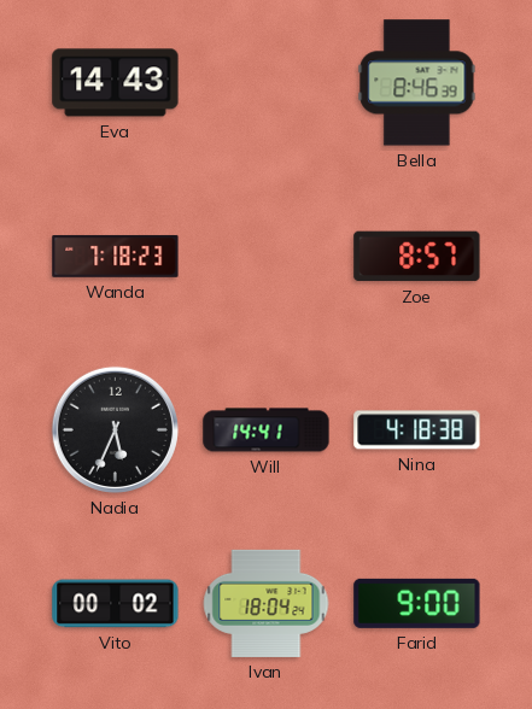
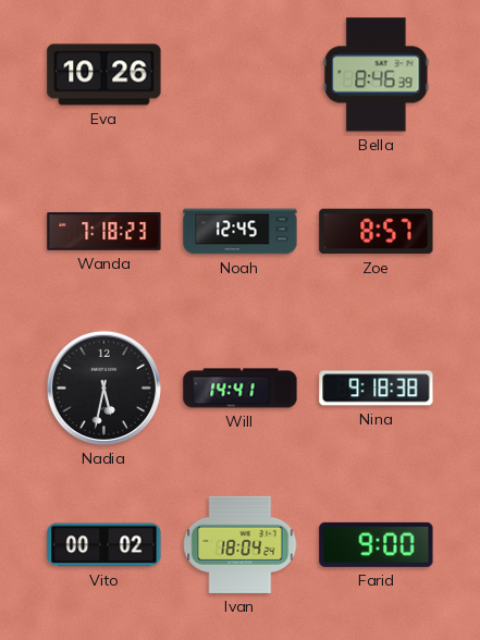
Eva: 14:43 -> 10:26 (104, 75)
Noah: none -> 12:45 (241, 232)
Nadia: 5:34 -> 5:32 (103, 387)
Nina: 4:18 -> 9:18 (377, 389)
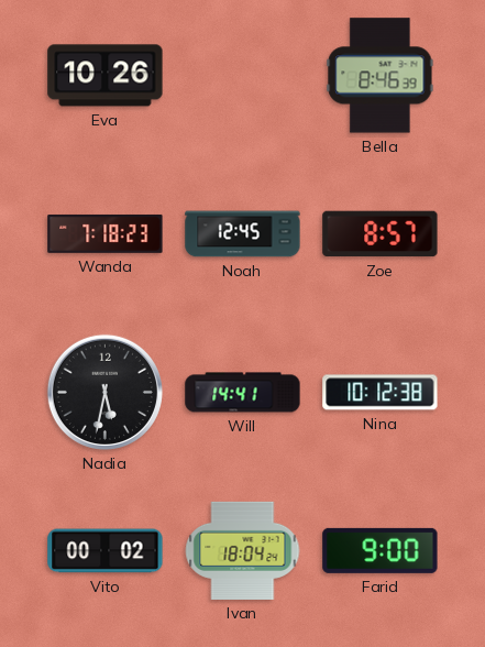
Nina: 9:18 -> 10:12 (381, 393)
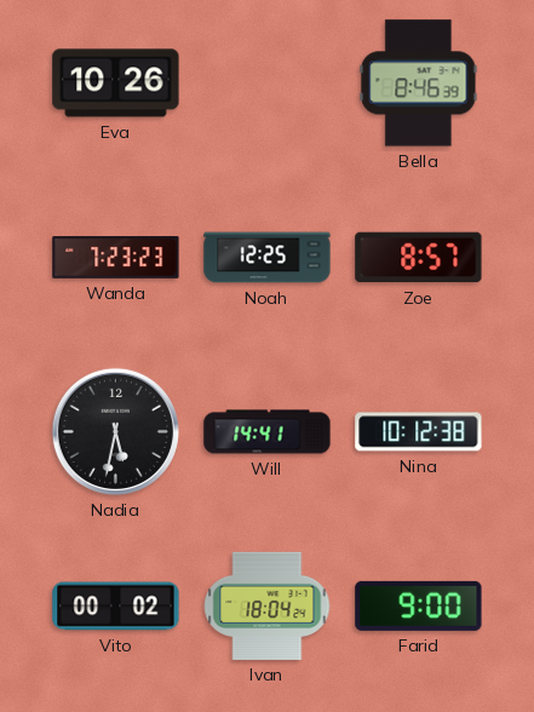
Wanda: 7:18 -> 7:23 (116, 258)
Noah: 12:45 -> 12:25 (268, 258)
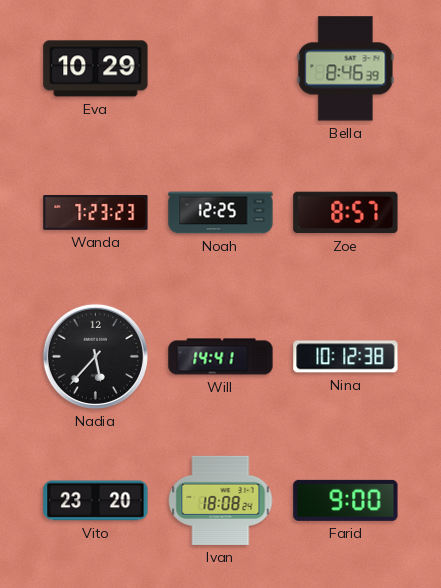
Eva: 10:26 -> 10:29 (96, 69)
Nadia: 5:32 -> 5:37 (95, 356)
Vito: 00:02 -> 23:20 (96, 501)
Ivan: 18:04 -> 18:08 (221, 500)
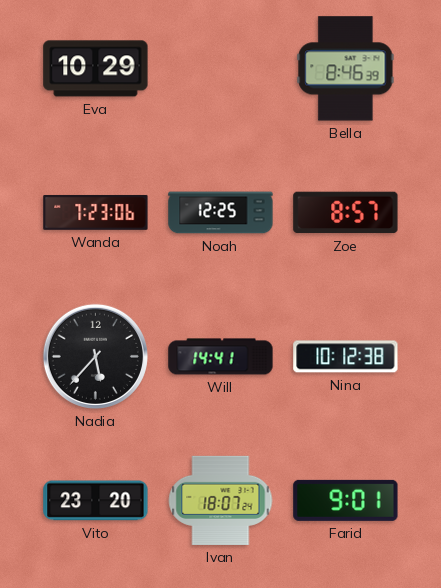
Wanda: 7:23:23 -> 7:23:06 (96, 213)
Ivan: 18:08 -> 18:07 (221, 500)
Farid: 9:00 -> 9:01 (346, 500)
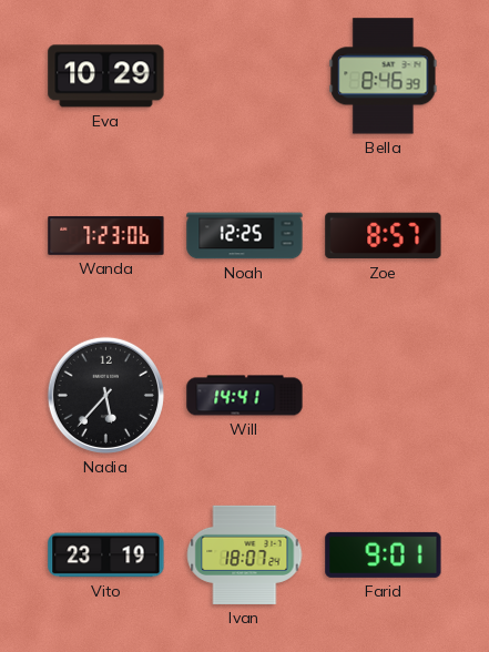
Nina: 10:12 -> none (346, 357)
Vito: 23:20 -> 23:19 (106, 556)
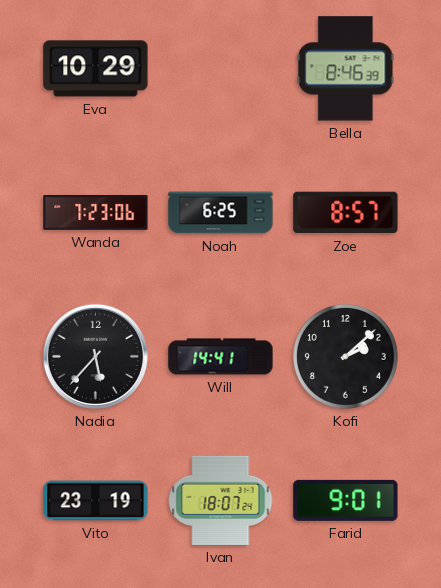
Noah: 12:25 -> 6:25 (221, 213)
Kofi: none -> 2:08 (345, 356)
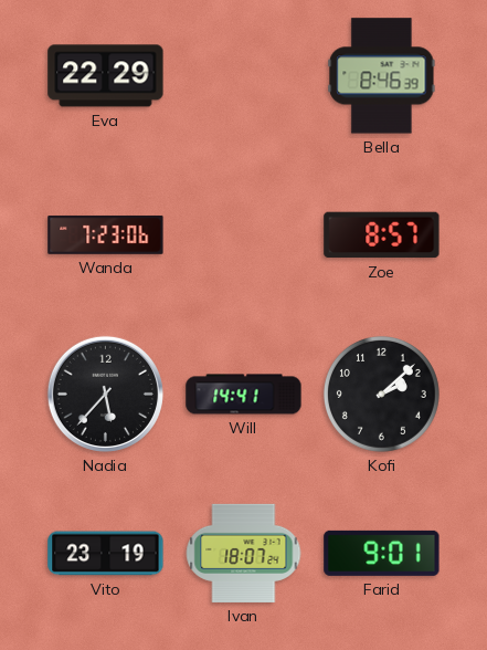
Eva: 10:29 -> 22:29 (106, 76)
Noah: 6:25 -> none (221, 213)
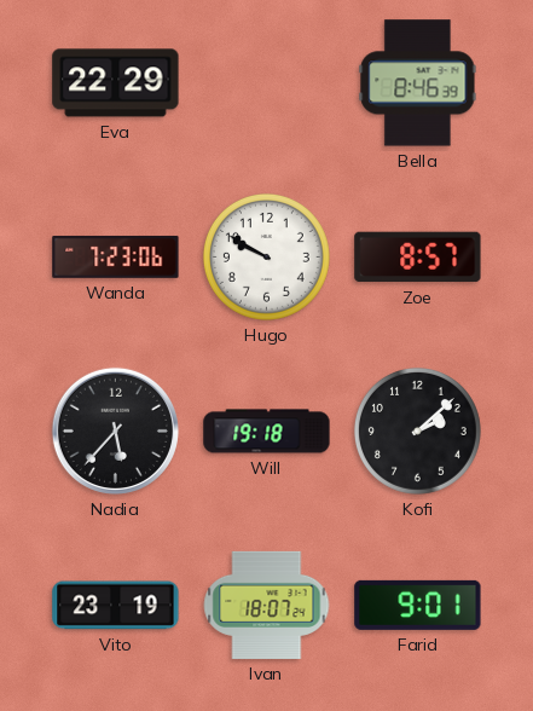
Hugo: none -> 9:50 (266, 256)
Will: 14:41 -> 19:18 (267, 432)
